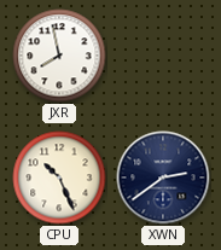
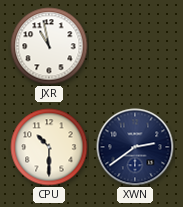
JXR: 7:58 -> 10:58 (49, 46)
CPU: 10:26 -> 10:30 (49, 147)
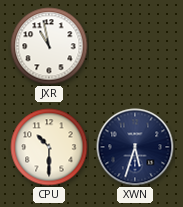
XWN: 2:39 -> 5:33 (135, 147)
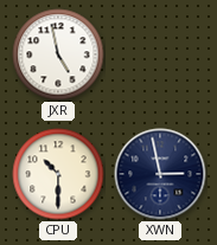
JXR: 10:58 -> 4:58 (58, 54)
XWN: 5:33 -> 2:58 (160, 174)
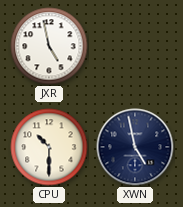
XWN: 2:58 -> 4:58 (135, 147)
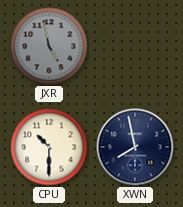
JXR dial: white -> grey (49, 46)
XWN: 4:58 -> 7:58 (135, 147)
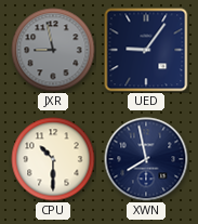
JXR: 4:58 -> 8:58 (53, 50)
UED: none -> 9:06 (146, 50)
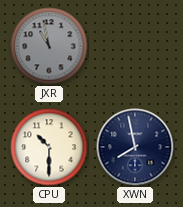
JXR: 8:58 -> 10:58 (49, 46)
UED: 9:06 -> none (146, 50)
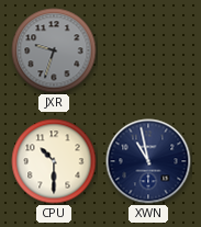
JXR: 10:58 -> 9:33 (54, 50)
XWN: 7:58 -> 10:58 (148, 161)
